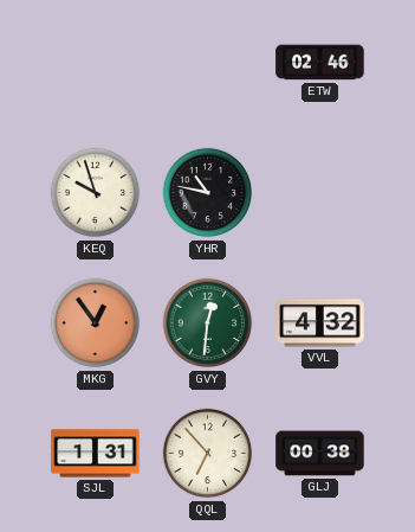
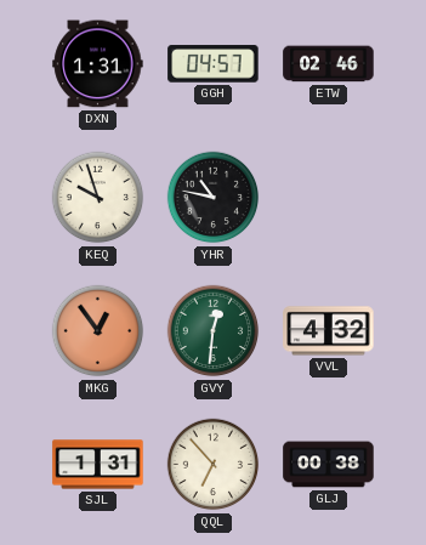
DXN: none -> 1:31 (98, 64)
GGH: none -> 04:57 (214, 64)
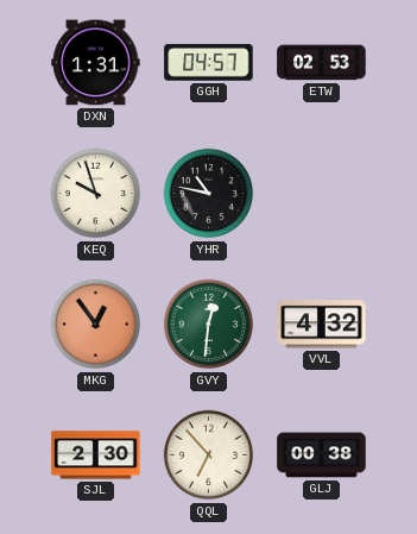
ETW: 02:46 -> 02:53 (322, 63)
SJL: 1:31 -> 2:30 (96, 456)
